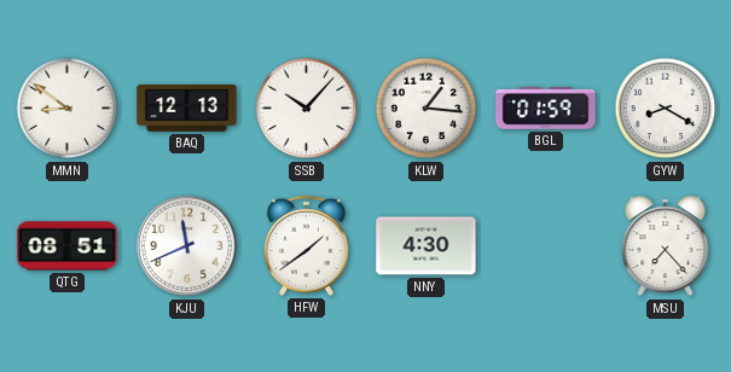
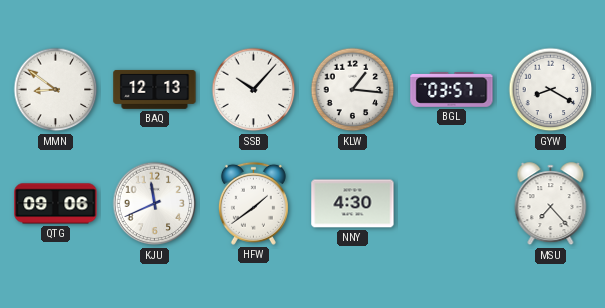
BGL: 01:59 -> 03:57 (452, 90)
QTG: 08:51 -> 09:06 (56, 204)
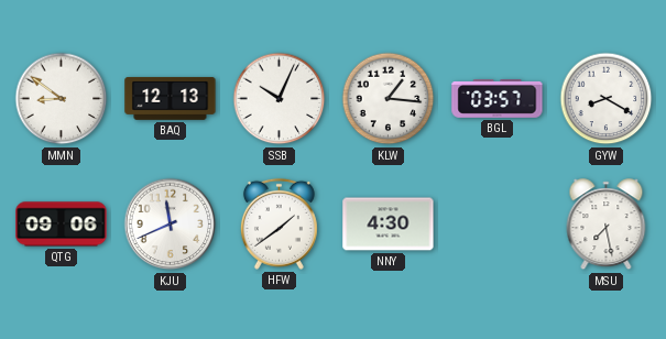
SSB: 10:07 -> 10:04 (280, 99)
MSU: 7:23 -> 7:28 (607, 225)
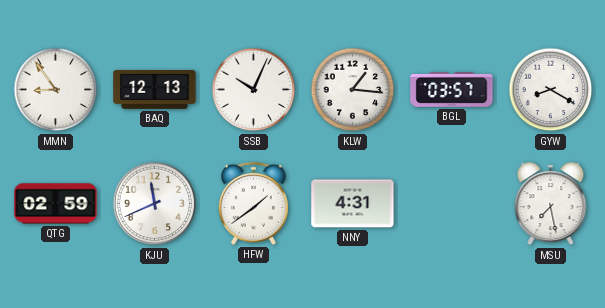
MMN: 8:51 -> 8:54 (56, 90)
QTG: 09:06 -> 02:59 (56, 204)
NNY: 4:30 -> 4:31 (353, 204)
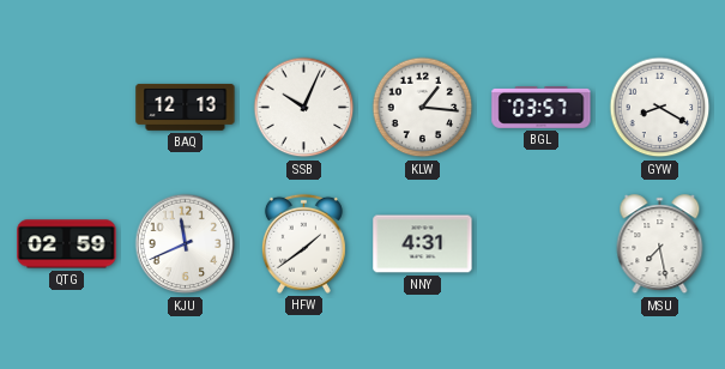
MMN: 8:54 -> none (56, 90)
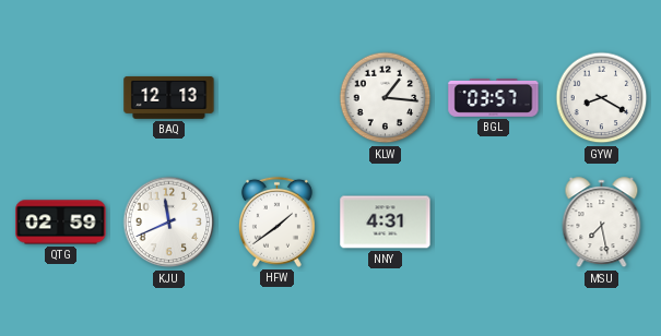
SSB: 10:04 -> none (304, 108)
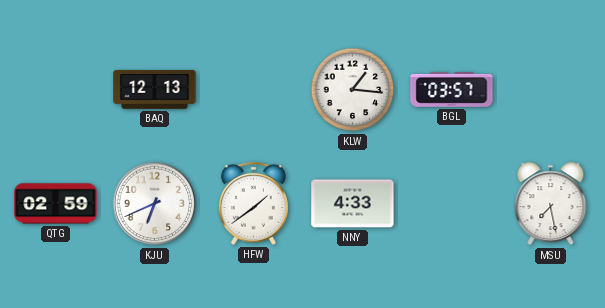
GYW: 8:20 -> none (602, 98)
KJU: 11:41 -> 6:41 (155, 204)
NNY: 4:31 -> 4:33 (353, 204)
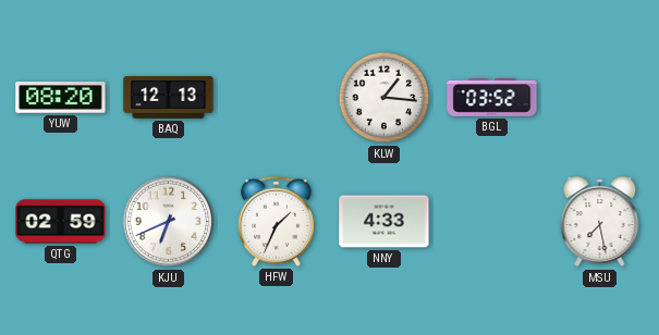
YUW: none -> 08:20 (61, 98)
BGL: 03:57 -> 03:52 (492, 98)
HFW: 1:39 -> 1:34 (276, 221)
